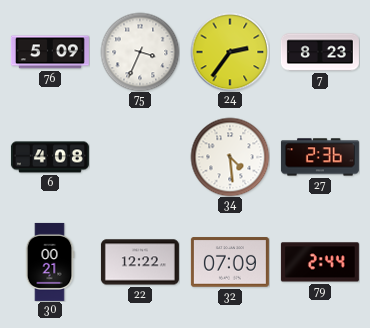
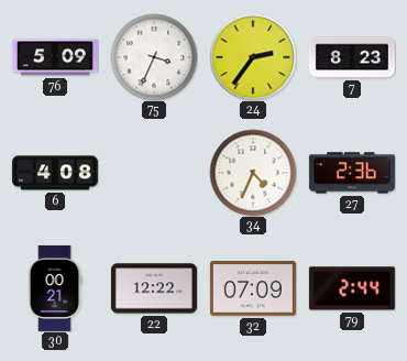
34: 4:29 -> 4:34 (253, 173)
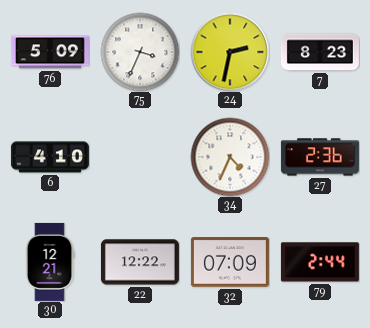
24: 2:36 -> 2:32 (230, 52)
6: 4:08 -> 4:10 (50, 157)
30: 00:21 -> 12:21 (50, 262)
